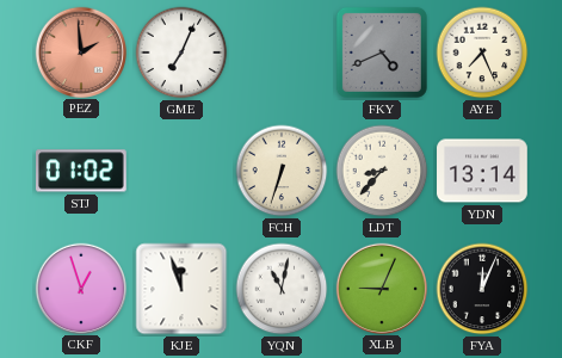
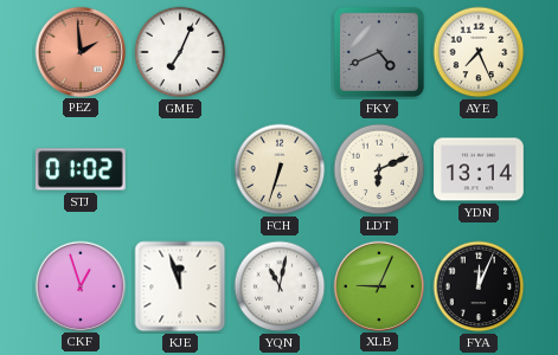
LDT: 8:37 -> 6:11 (379, 169)
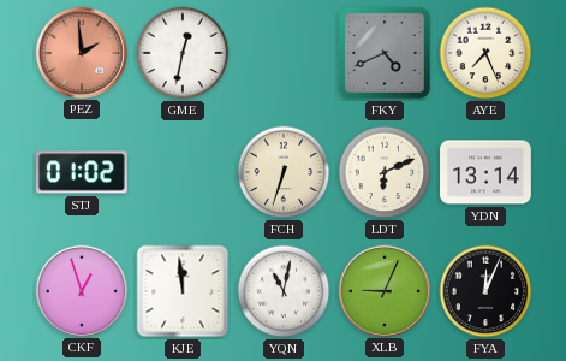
GME: 7:04 -> 12:32 (183, 53)
KJE: 11:57 -> 11:59 (183, 291)
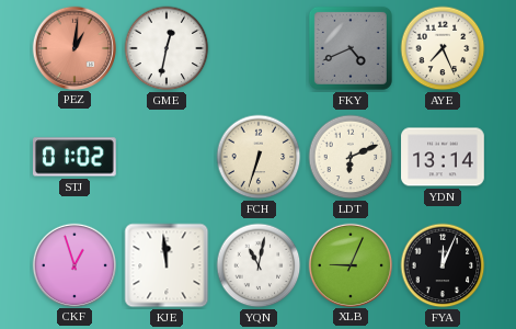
PEZ: 1:59 -> 1:01 (73, 47)
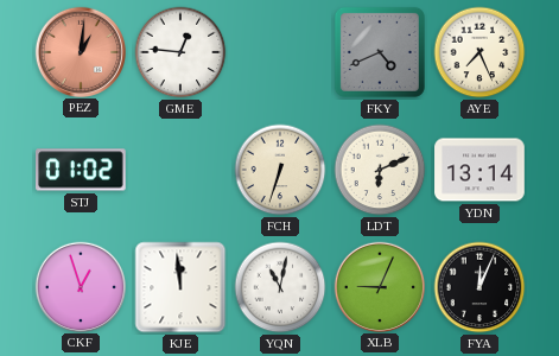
GME: 12:32 -> 12:46 (180, 52)
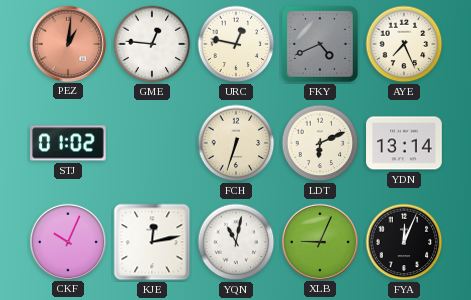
URC: none -> 12:47 (236, 44)
CKF: 12:57 -> 10:04 (67, 241)
KJE: 11:59 -> 12:13 (152, 242)
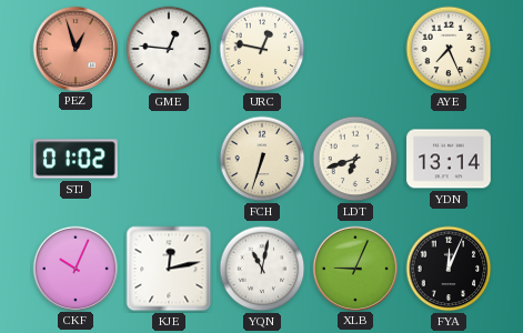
PEZ: 1:01 -> 12:57 (74, 48)
FKY: 4:41 -> none (320, 44)
LDT: 6:11 -> 6:42 (355, 159)
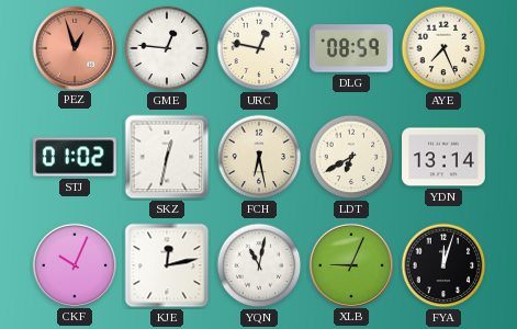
DLG: none -> 08:59 (351, 48)
SKZ: none -> 12:32 (167, 157)
FCH: 6:33 -> 6:28 (259, 157)
LDT: 6:42 -> 6:40 (351, 157)
FYA: 12:04 -> 12:03 (443, 265)
